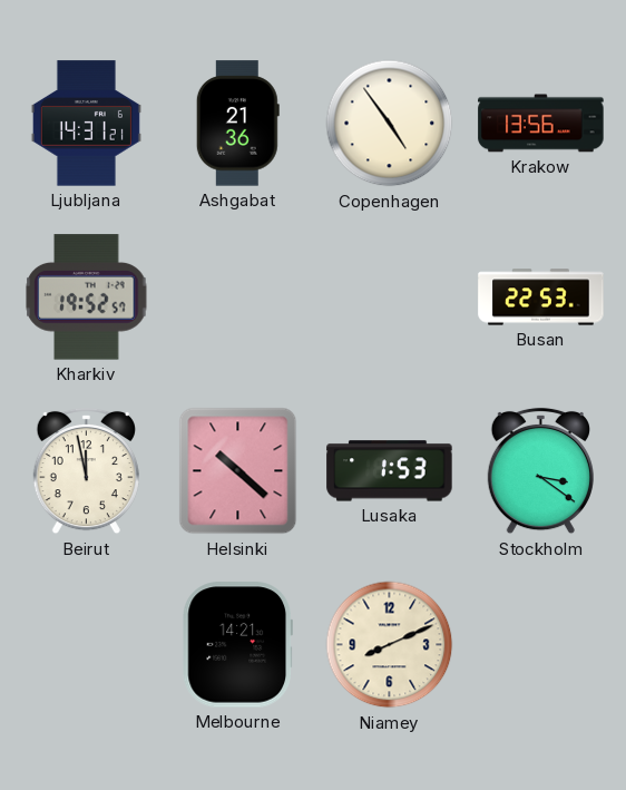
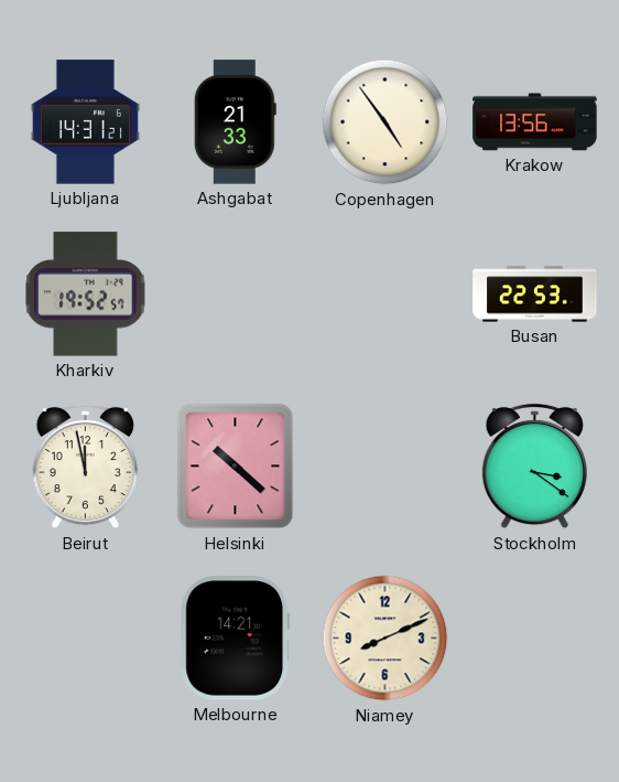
Ashgabat: 21:36 -> 21:33 (235, 122)
Lusaka: 1:53 -> none (390, 471)
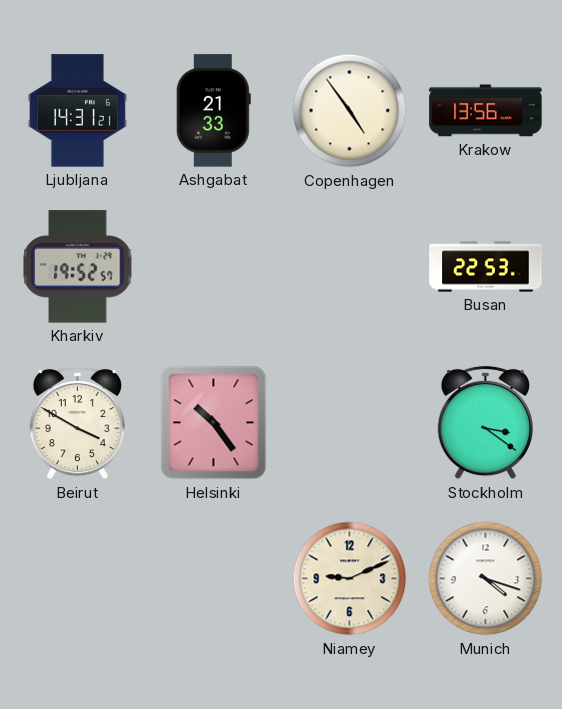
Beirut: 11:58 -> 3:50 (77, 423)
Helsinki: 10:22 -> 10:24 (214, 423)
Melbourne: 14:21 -> none (235, 639)
Niamey: 8:11 -> 9:11 (350, 579)
Munich: none -> 4:18 (486, 579)
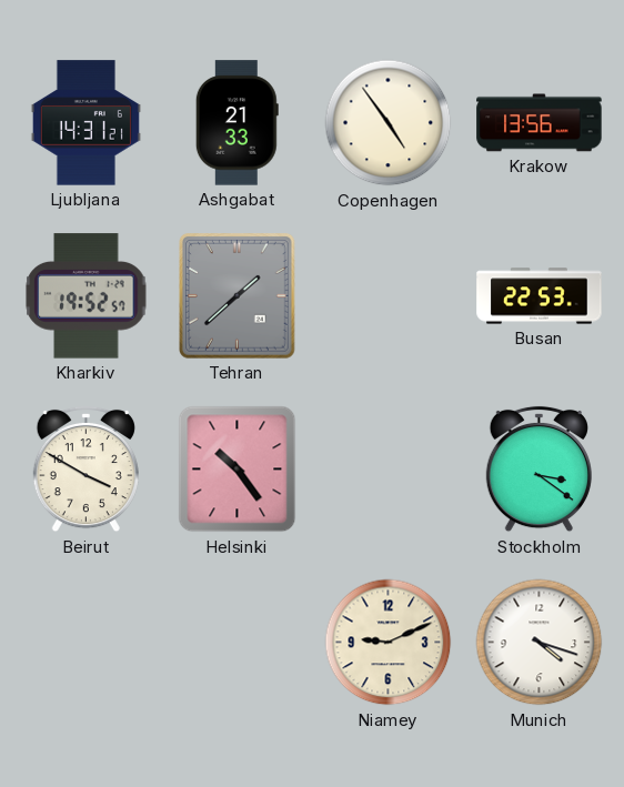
Tehran: none -> 1:38 (238, 296)
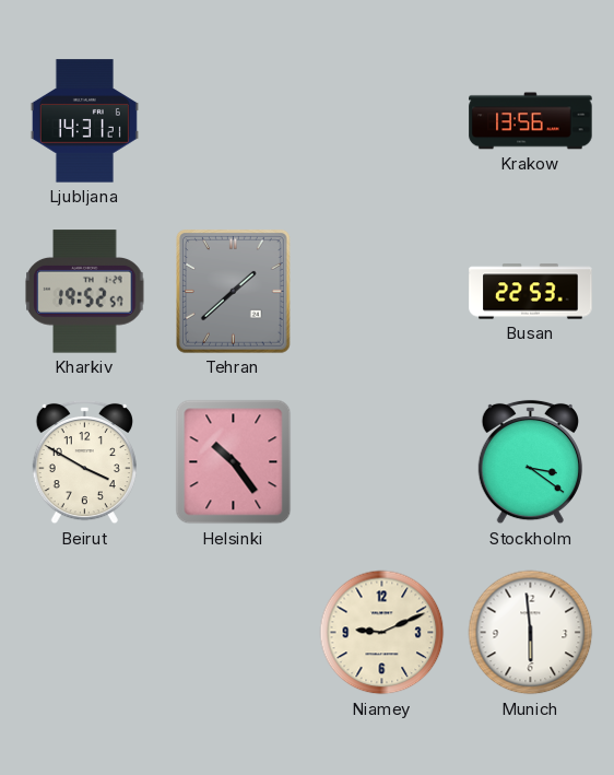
Ashgabat: 21:33 -> none (236, 123)
Copenhagen: 4:54 -> none (389, 123)
Munich: 4:18 -> 5:59 (531, 633)
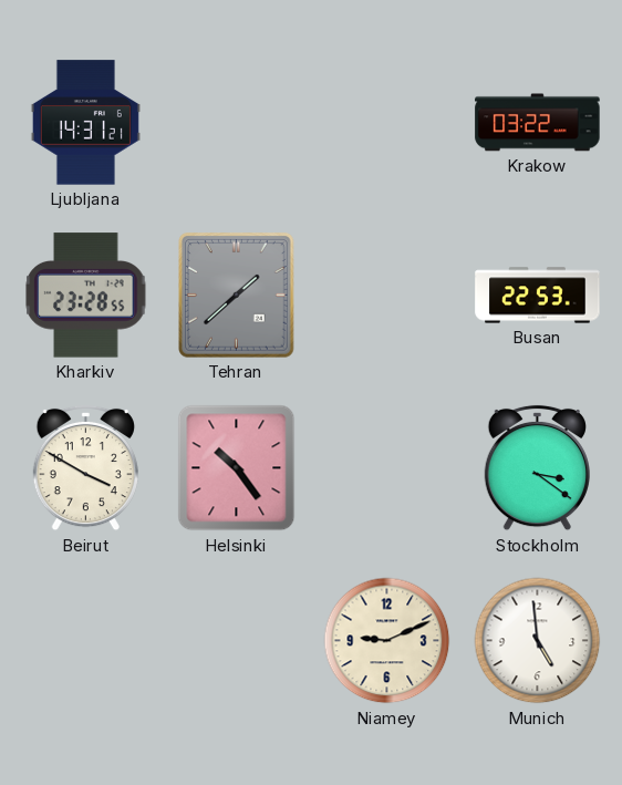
Krakow: 13:56 -> 03:22 (538, 123)
Kharkiv: 19:52 -> 23:28 (86, 296)
Munich: 5:59 -> 4:59 (538, 641)
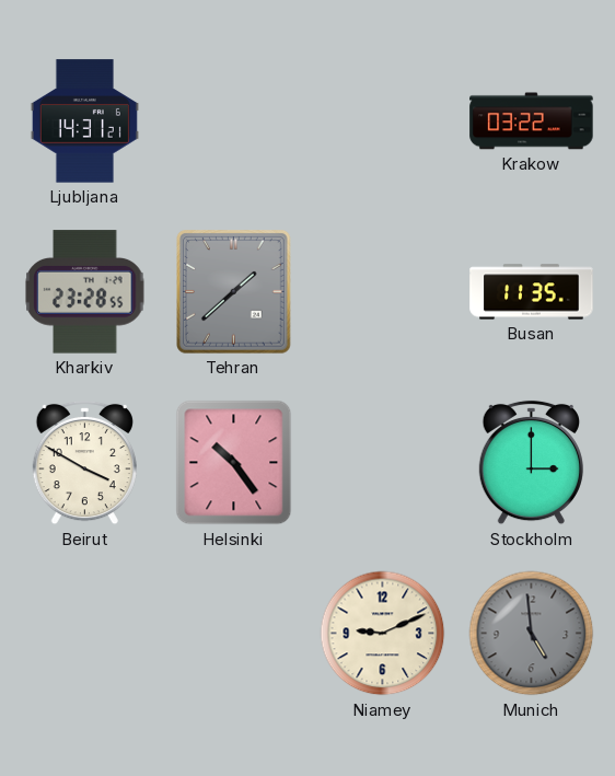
Busan: 22:53 -> 11:35 (532, 292)
Stockholm: 3:21 -> 3:00 (531, 463)
Munich dial: white -> grey (532, 634)
